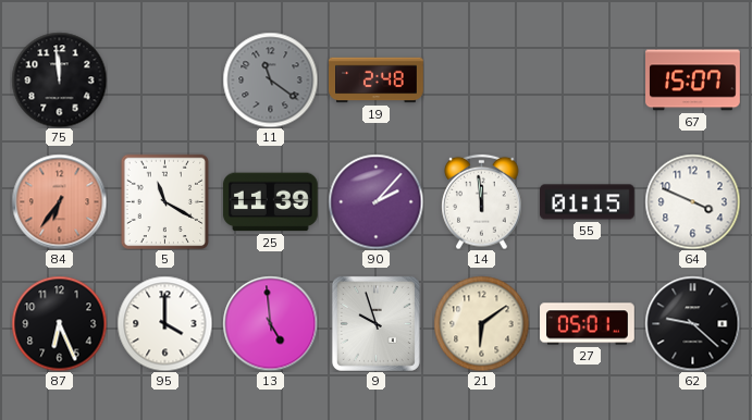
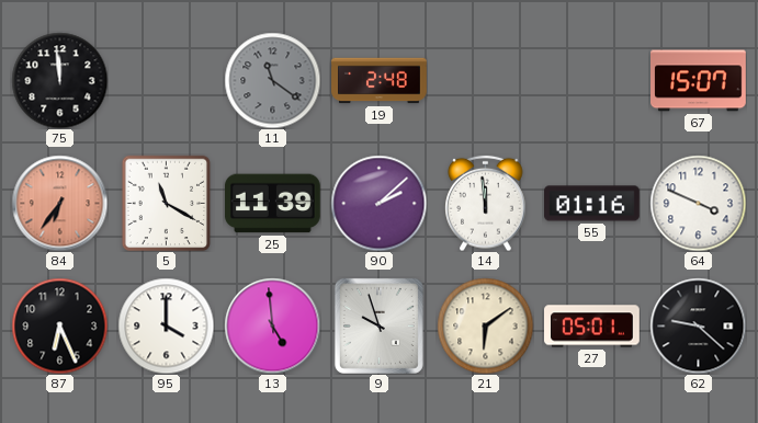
90: 2:07 -> 2:08 (378, 203)
55: 01:15 -> 01:16 (592, 204)
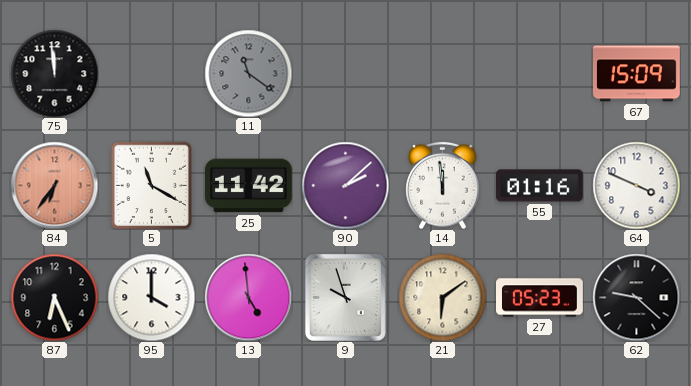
19: 2:48 -> none (380, 81)
67: 15:07 -> 15:09 (637, 74)
25: 11:39 -> 11:42 (249, 186)
27: 05:01 -> 05:23 (540, 298)
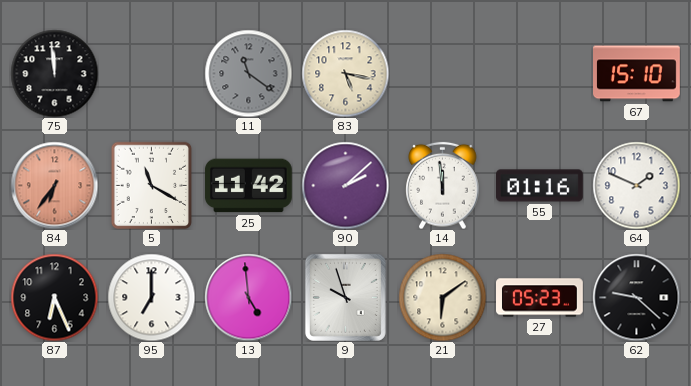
83: none -> 5:17 (345, 73)
67: 15:09 -> 15:10 (637, 74)
64: 3:49 -> 1:49 (636, 185)
95: 4:00 -> 7:00 (151, 297)
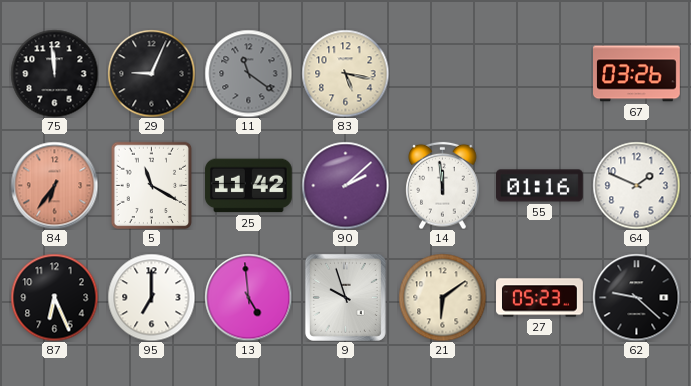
29: none -> 9:04 (151, 73)
67: 15:10 -> 03:26 (637, 74)
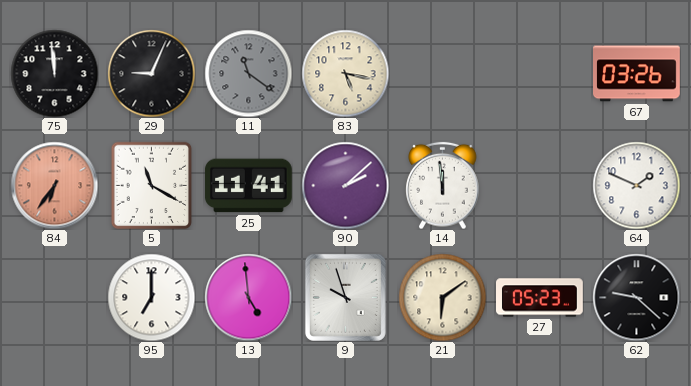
25: 11:42 -> 11:41 (249, 186)
55: 01:16 -> none (540, 186)
87: 6:26 -> none (54, 297)
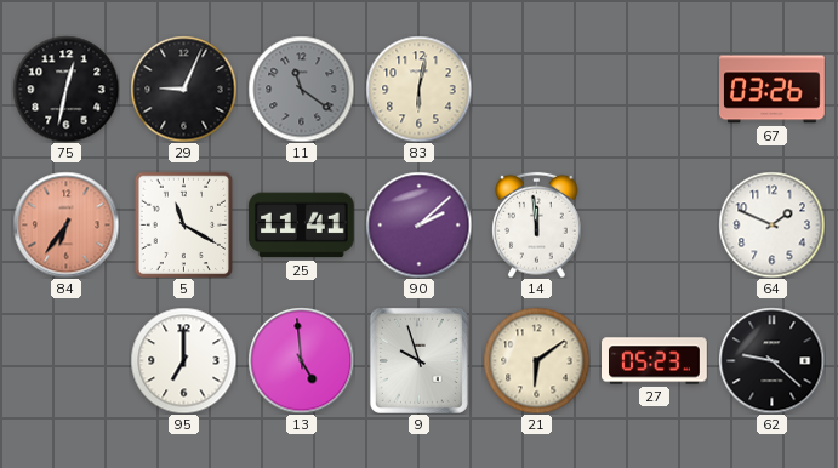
75: 11:59 -> 12:32 (65, 89)
83: 5:17 -> 6:02 (418, 89)
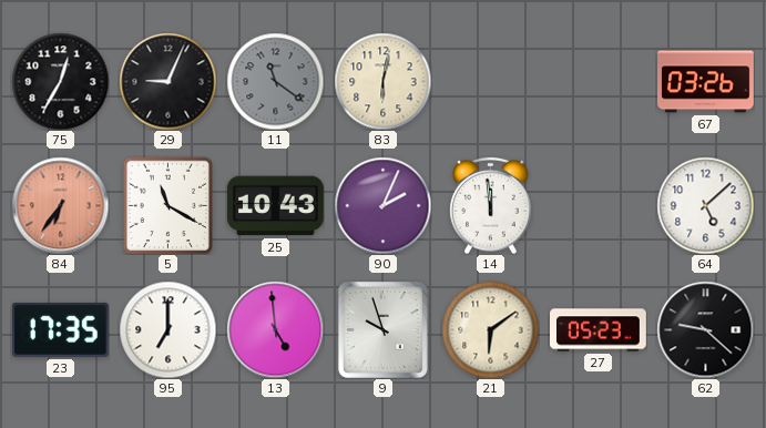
75: 12:32 -> 12:35 (60, 81)
25: 11:41 -> 10:43 (276, 206)
90: 2:08 -> 2:04 (382, 205)
64: 1:49 -> 5:08 (705, 205)
23: none -> 17:35 (60, 329)
